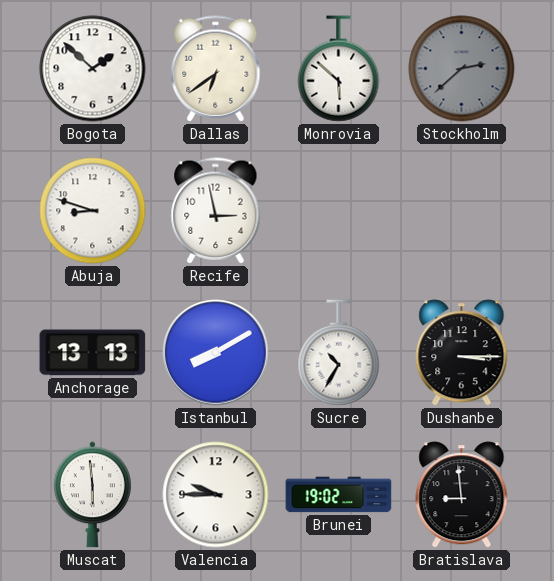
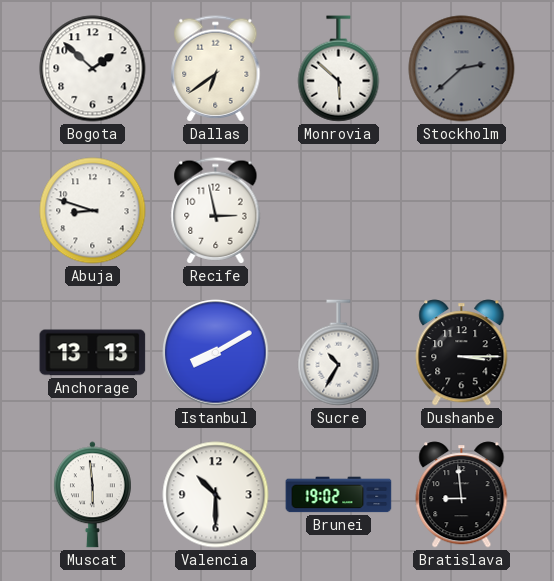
Valencia: 9:45 -> 10:30 (216, 495)
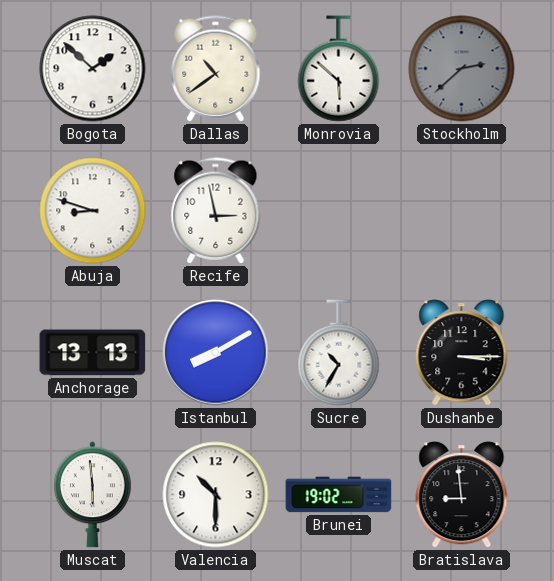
Dallas: 6:39 -> 10:39 (216, 69)
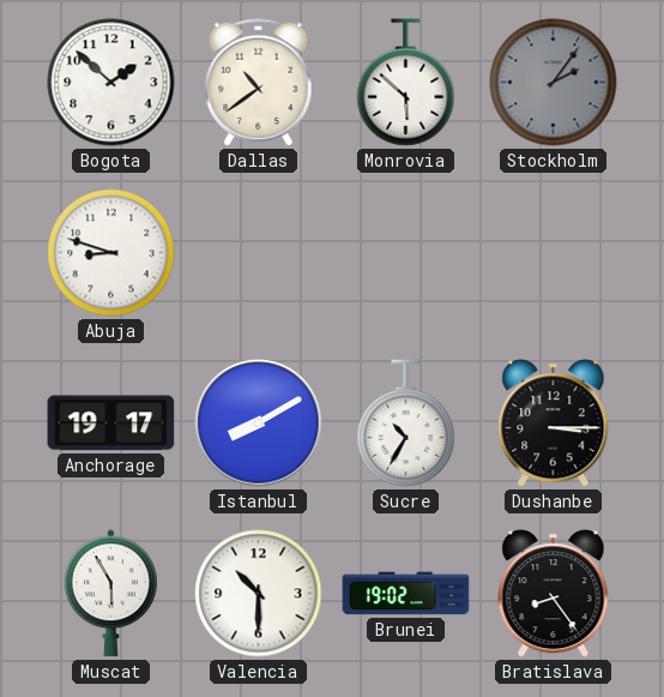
Stockholm: 2:38 -> 2:06 (554, 83)
Recife: 2:58 -> none (216, 211)
Anchorage: 13:13 -> 19:17 (111, 423)
Muscat: 5:59 -> 5:55 (110, 594)
Bratislava: 8:59 -> 8:24 (554, 594)
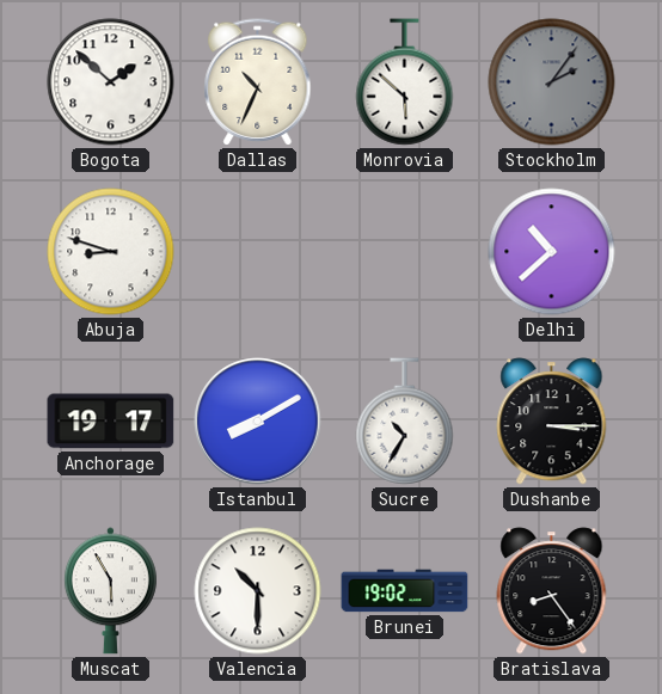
Dallas: 10:39 -> 10:34 (258, 82)
Delhi: none -> 10:38 (552, 252)
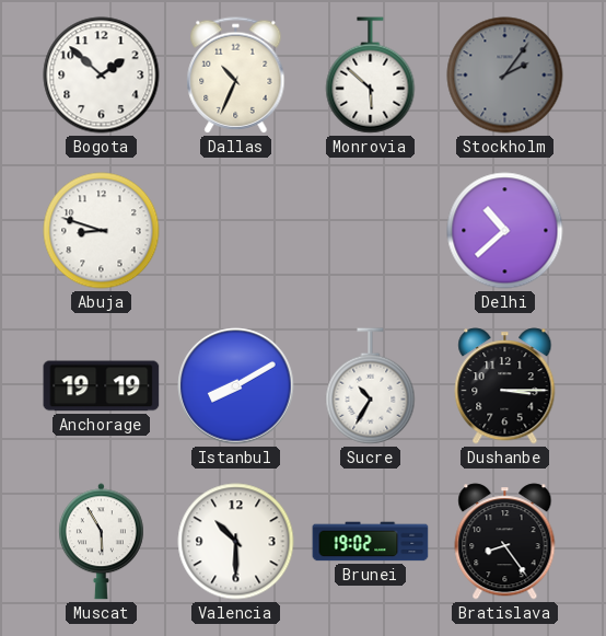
Anchorage: 19:17 -> 19:19 (102, 386)
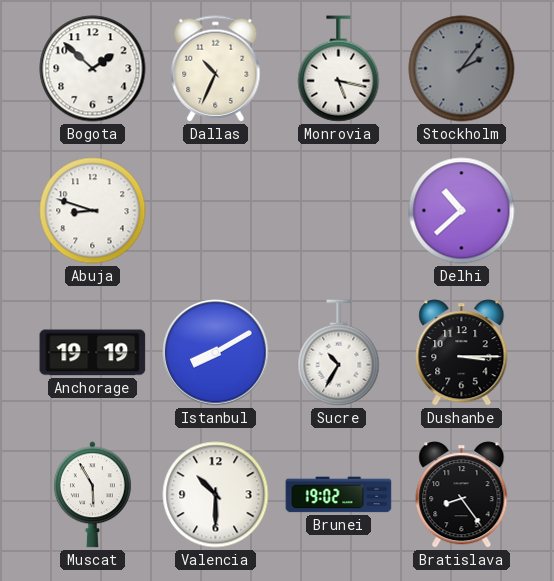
Monrovia: 5:52 -> 5:17 (339, 69)
